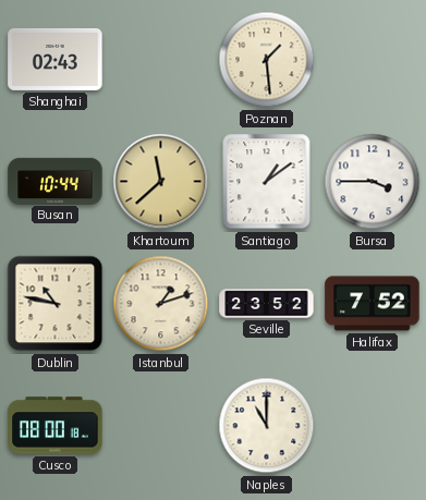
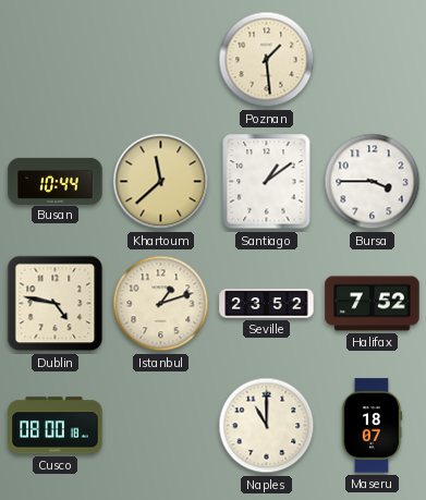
Shanghai: 02:43 -> none (56, 59)
Dublin: 10:47 -> 4:47 (56, 304)
Maseru: none -> 18:07 (372, 426)
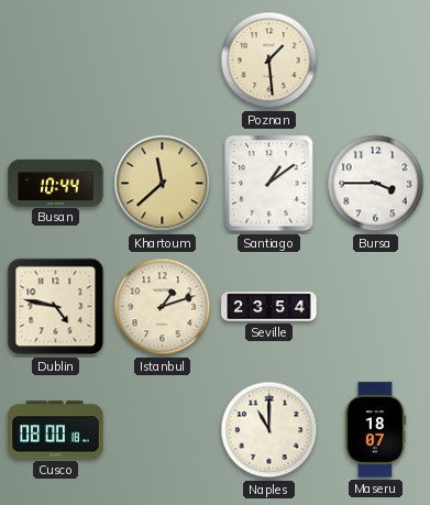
Seville: 23:52 -> 23:54 (269, 307)
Halifax: 7:52 -> none (373, 304)
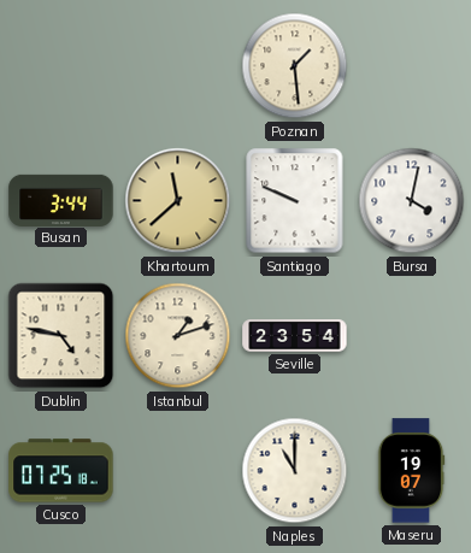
Busan: 10:44 -> 3:44 (61, 200)
Santiago: 1:09 -> 9:49 (295, 201)
Bursa: 3:45 -> 4:02 (412, 201)
Cusco: 08:00 -> 07:25 (61, 471)
Maseru: 18:07 -> 19:07 (411, 471)
